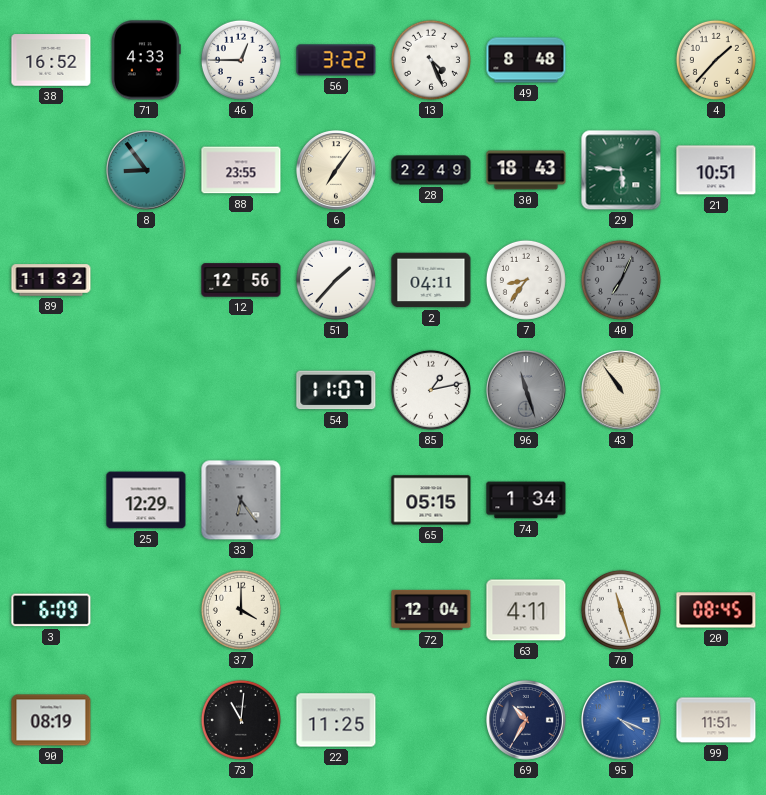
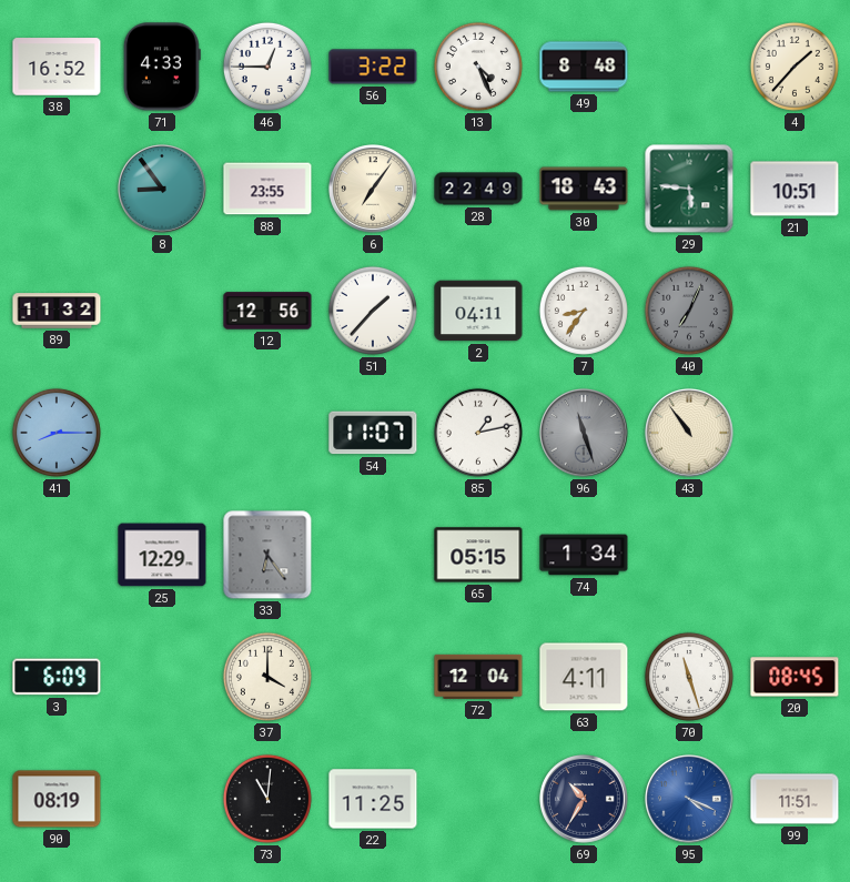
41: none -> 8:15 (57, 433)
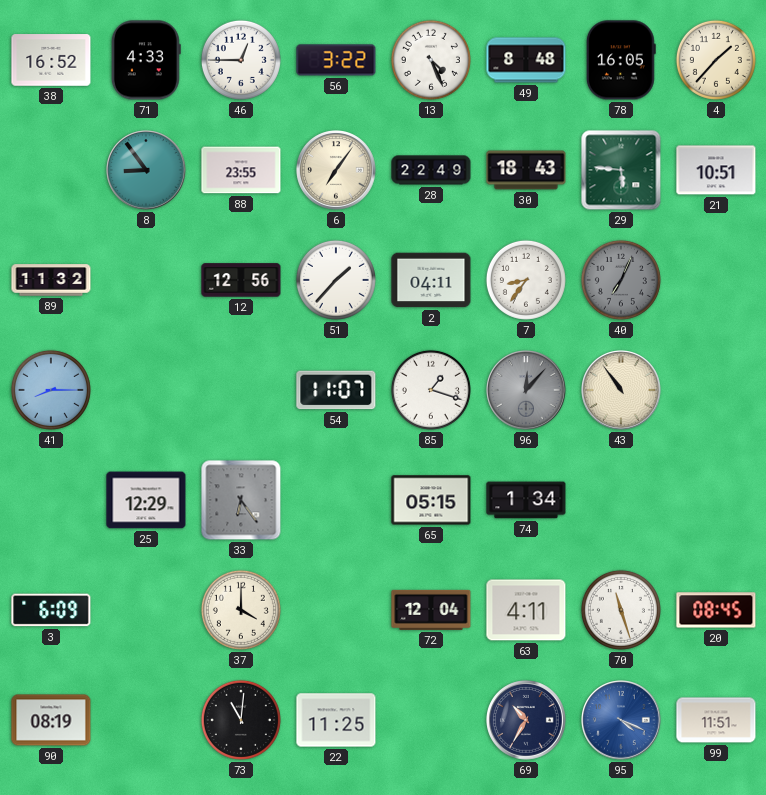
78: none -> 16:05 (621, 60)
85: 1:13 -> 1:18 (431, 390)
96: 11:27 -> 12:07 (526, 390)
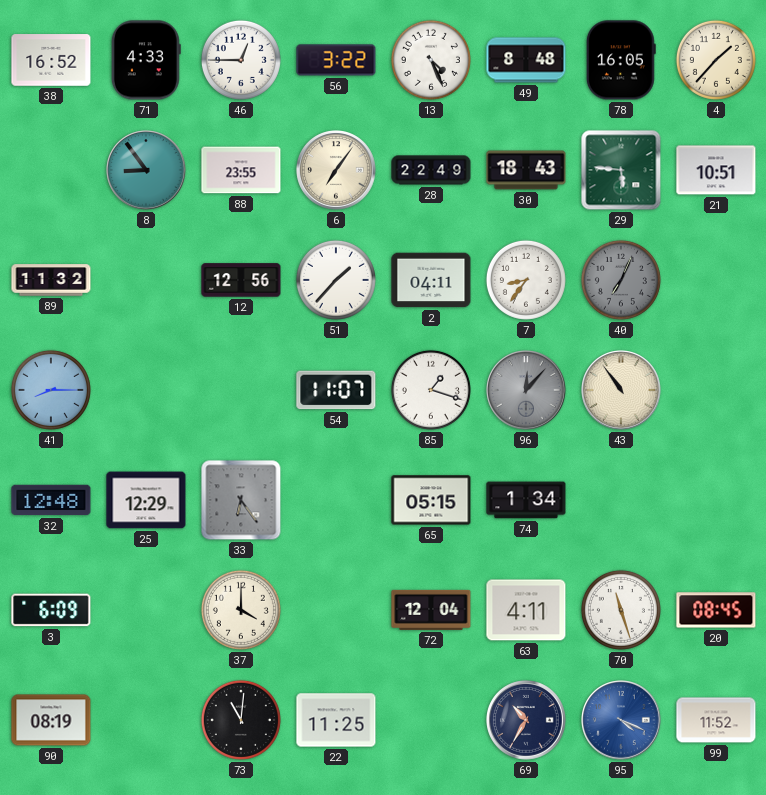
32: none -> 12:48 (51, 500)
99: 11:51 -> 11:52 (716, 720)
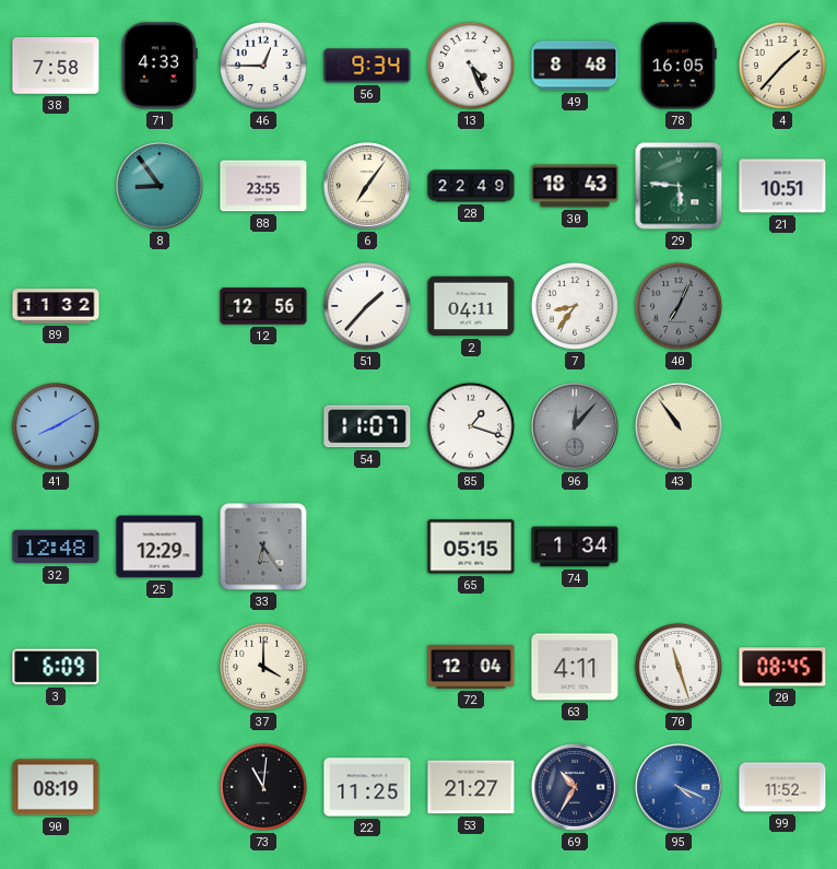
38: 16:52 -> 7:58 (56, 66)
56: 3:22 -> 9:34 (367, 66)
41: 8:15 -> 8:10 (56, 426)
53: none -> 21:27 (471, 787)
